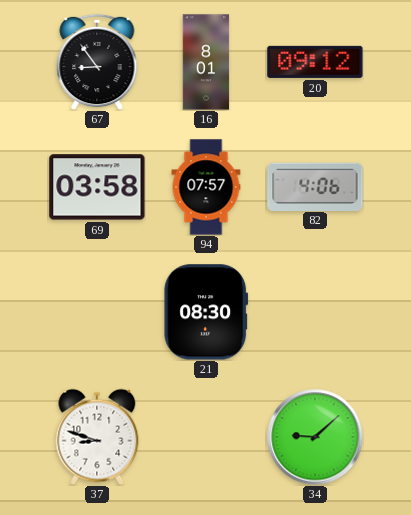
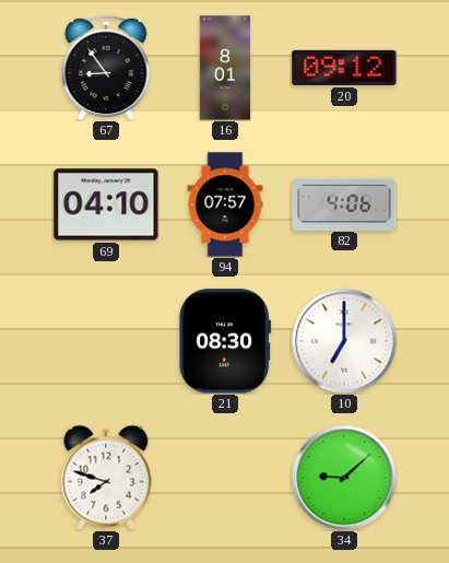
69: 03:58 -> 04:10 (106, 204)
10: none -> 7:00 (344, 341)
37: 8:48 -> 7:48 (106, 478)
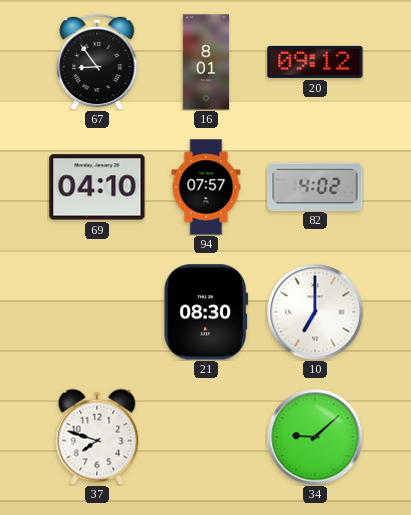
82: 4:06 -> 4:02 (315, 186)
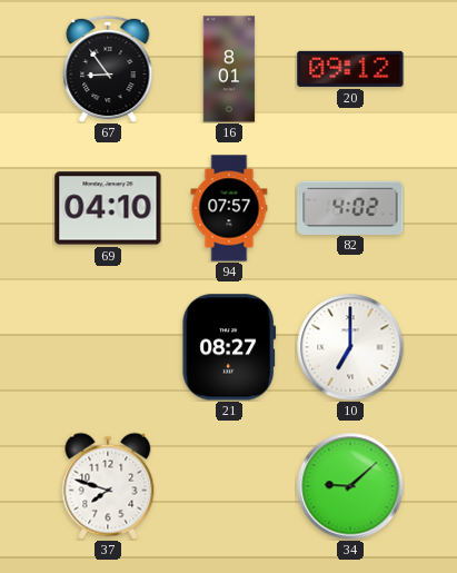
21: 08:30 -> 08:27 (229, 347)
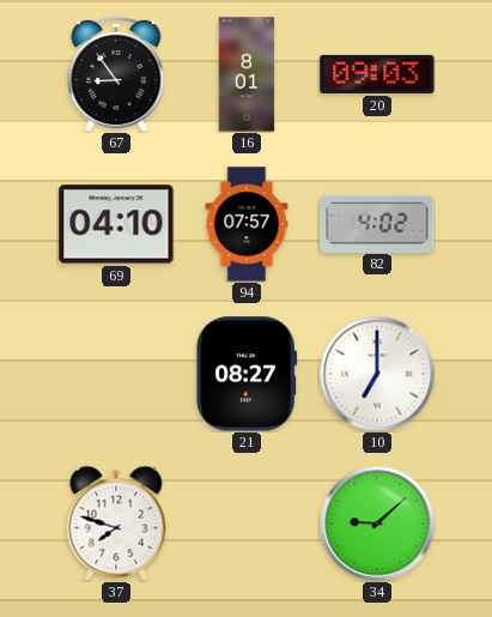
20: 09:12 -> 09:03 (377, 74)
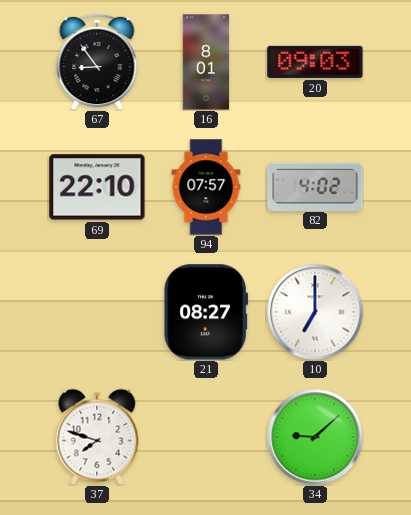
69: 04:10 -> 22:10 (97, 187)
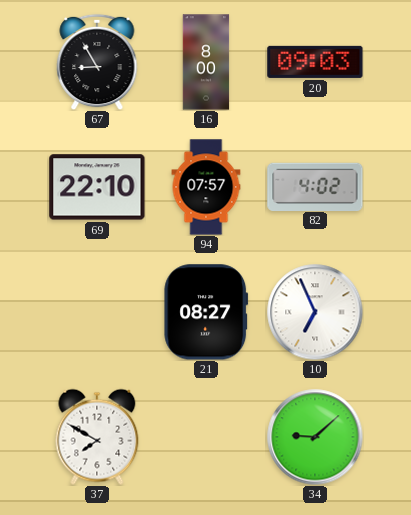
67: 8:54 -> 8:55 (97, 62)
16: 8:01 -> 8:00 (206, 62)
10: 7:00 -> 6:56 (315, 312)
37: 7:48 -> 7:50 (97, 437)
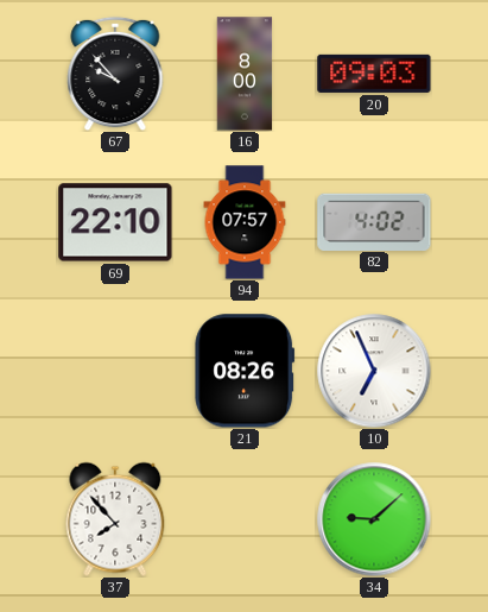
67: 8:55 -> 9:53 (115, 74)
21: 08:27 -> 08:26 (245, 371)
37: 7:50 -> 7:53 (115, 519)
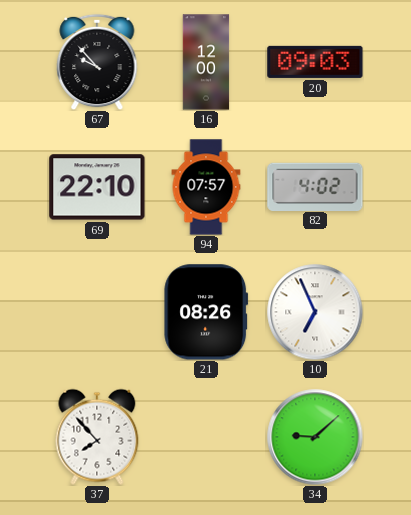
16: 8:00 -> 12:00 (206, 62)
